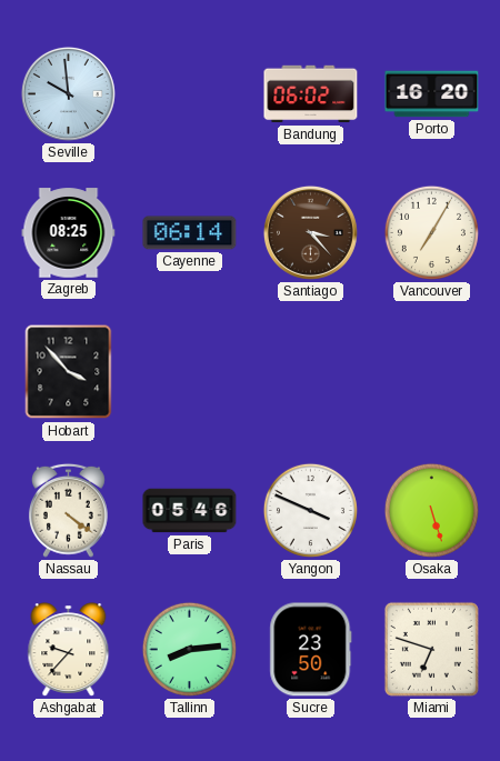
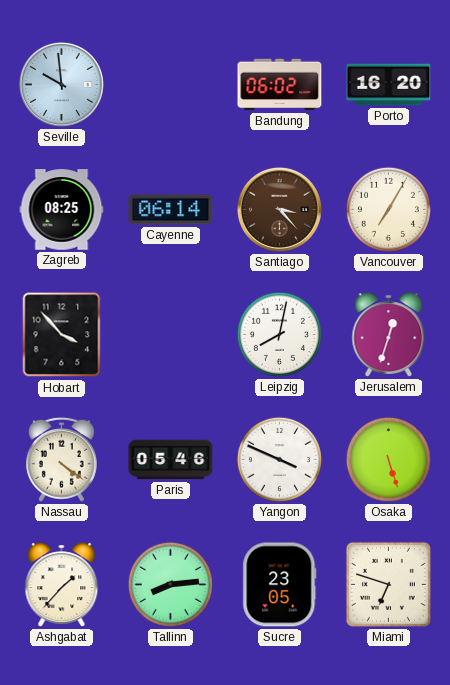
Leipzig: none -> 8:02 (279, 334)
Jerusalem: none -> 12:33 (389, 335)
Ashgabat: 9:37 -> 1:37 (62, 585)
Sucre: 23:50 -> 23:05 (280, 585)
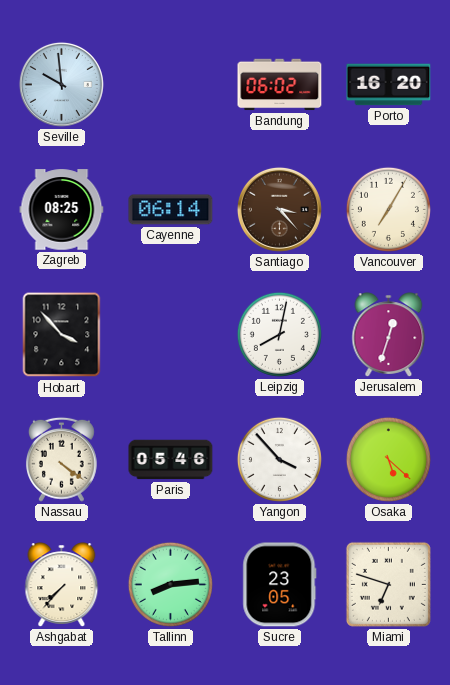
Yangon: 3:49 -> 3:53 (279, 459)
Osaka: 5:27 -> 5:22 (388, 459)
Ashgabat: 1:37 -> 7:37 (62, 585)
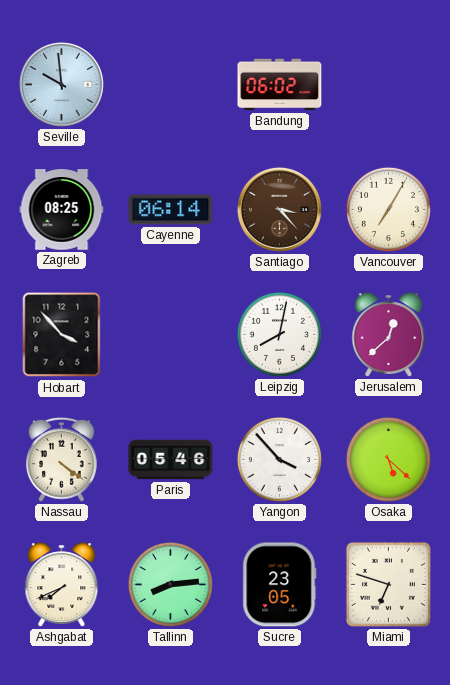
Porto: 16:20 -> none (389, 85)
Jerusalem: 12:33 -> 12:38 (389, 335)
Ashgabat: 7:37 -> 7:41 (62, 585)
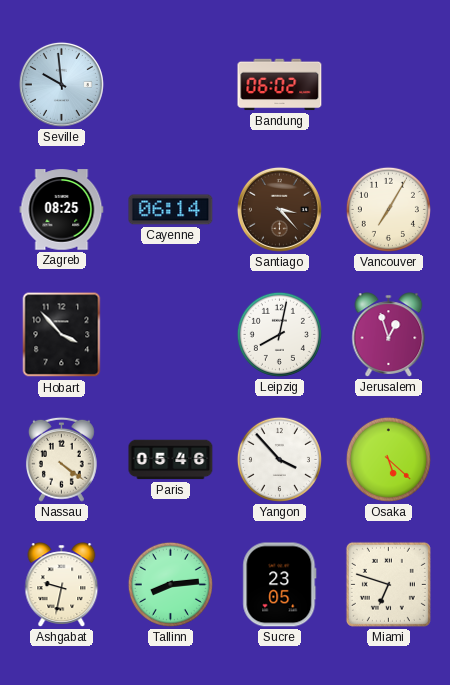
Jerusalem: 12:38 -> 12:57 (389, 335)
Ashgabat: 7:41 -> 9:32 (62, 585)
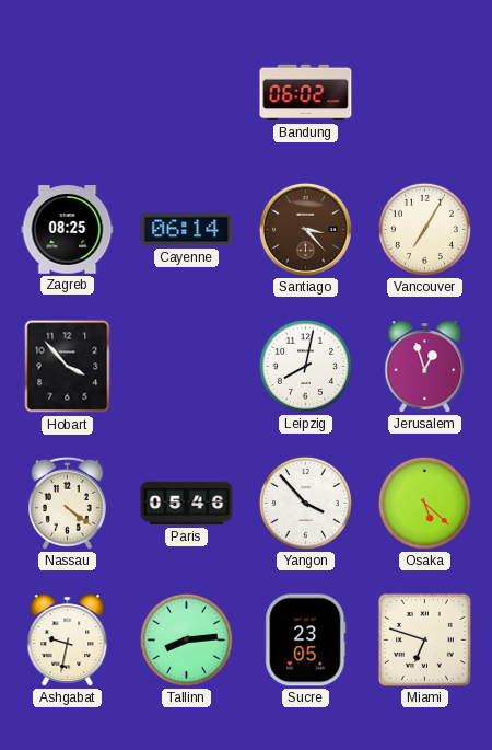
Seville: 9:59 -> none (61, 84)
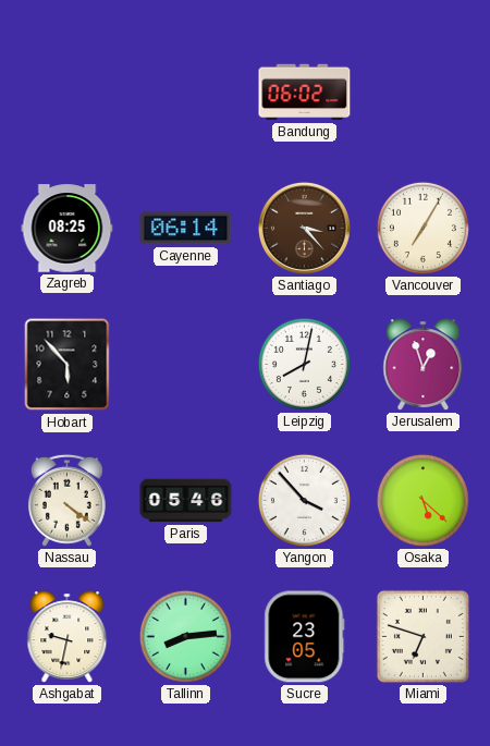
Hobart: 3:53 -> 5:53 (68, 365)
